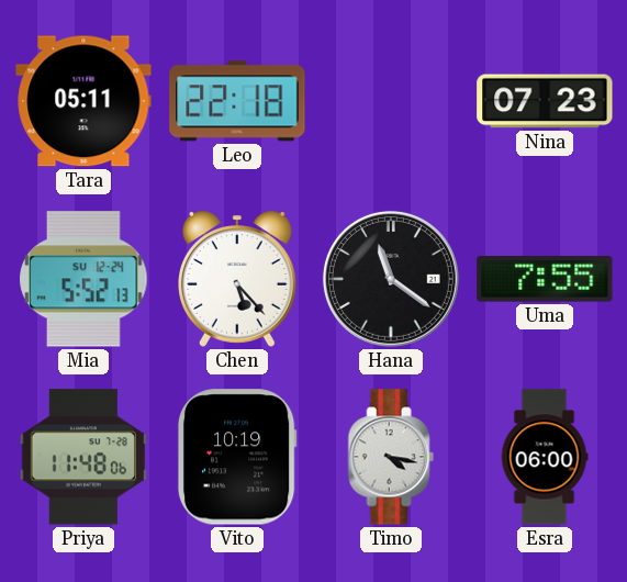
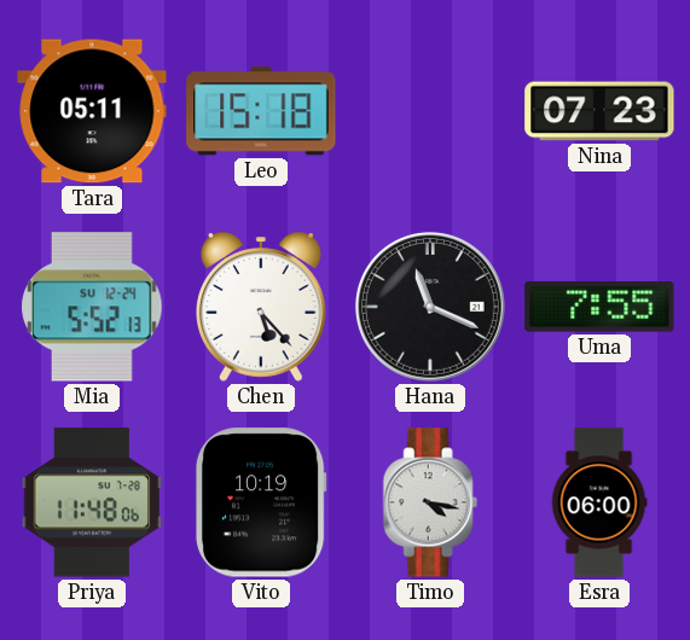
Leo: 22:18 -> 15:18 (261, 111)
Hana: 11:21 -> 11:19 (430, 307)
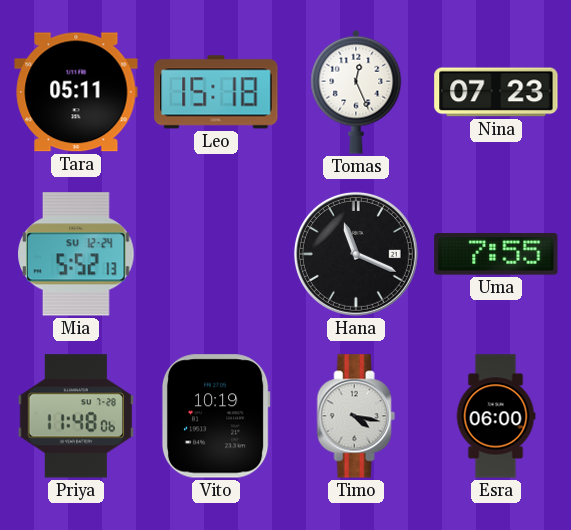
Tomas: none -> 12:26 (356, 92)
Chen: 5:23 -> none (262, 307)
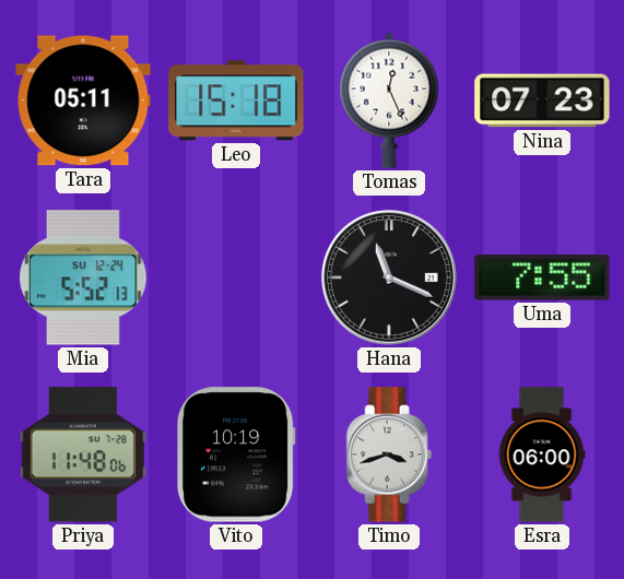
Timo: 4:17 -> 3:42 (389, 454)
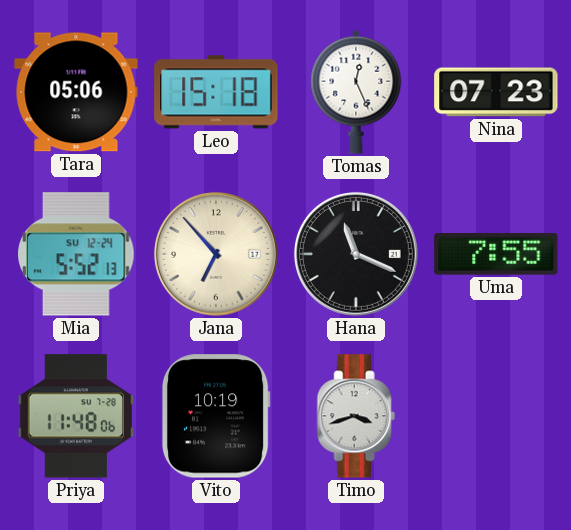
Tara: 05:11 -> 05:06 (76, 92)
Jana: none -> 6:53 (216, 254)
Esra: 06:00 -> none (542, 454)
